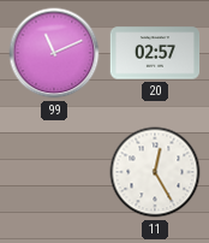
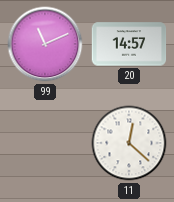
20: 02:57 -> 14:57 (129, 44)
11: 12:25 -> 12:22 (129, 143)
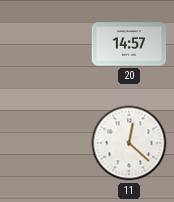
99: 11:11 -> none (45, 44)
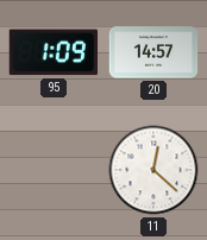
95: none -> 1:09 (52, 52)
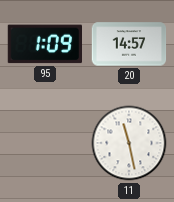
11: 12:22 -> 11:28 (129, 143)
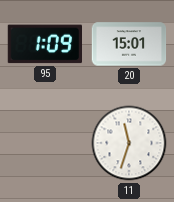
20: 14:57 -> 15:01 (129, 44)
11: 11:28 -> 11:33 (129, 143)
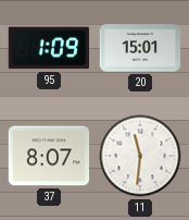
37: none -> 8:07 (49, 156)
11: 11:33 -> 11:31 (140, 156)
